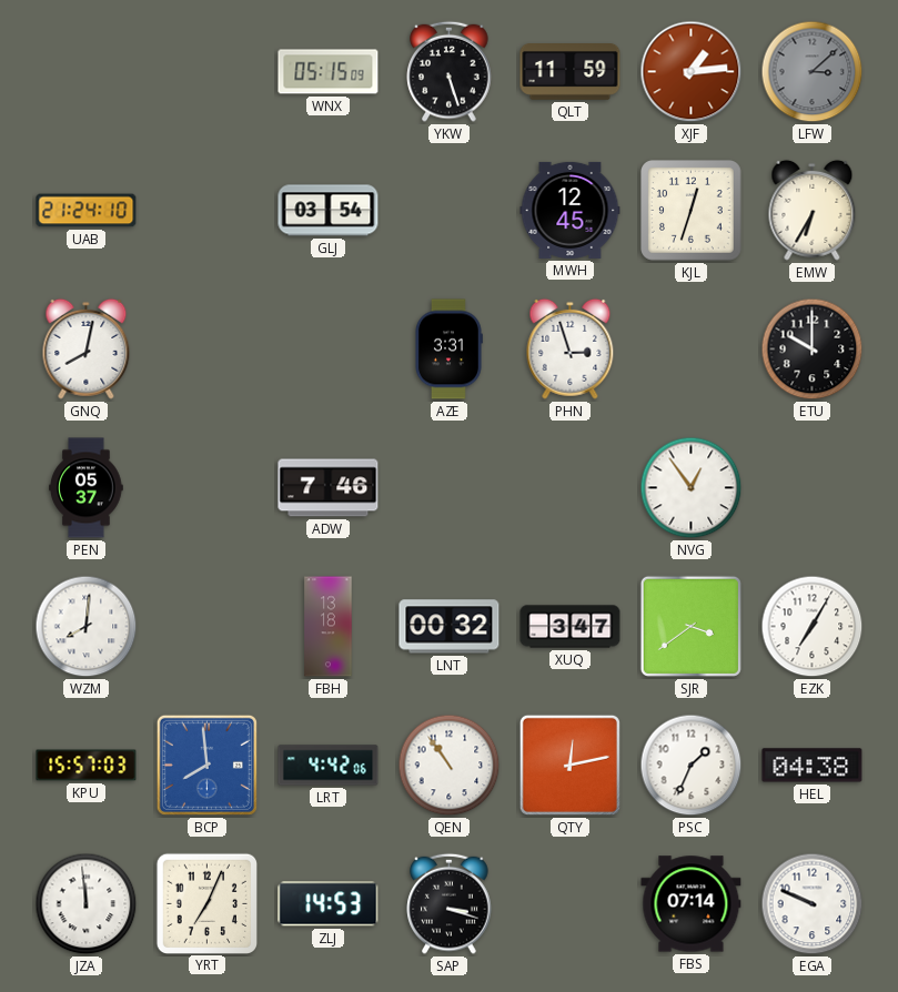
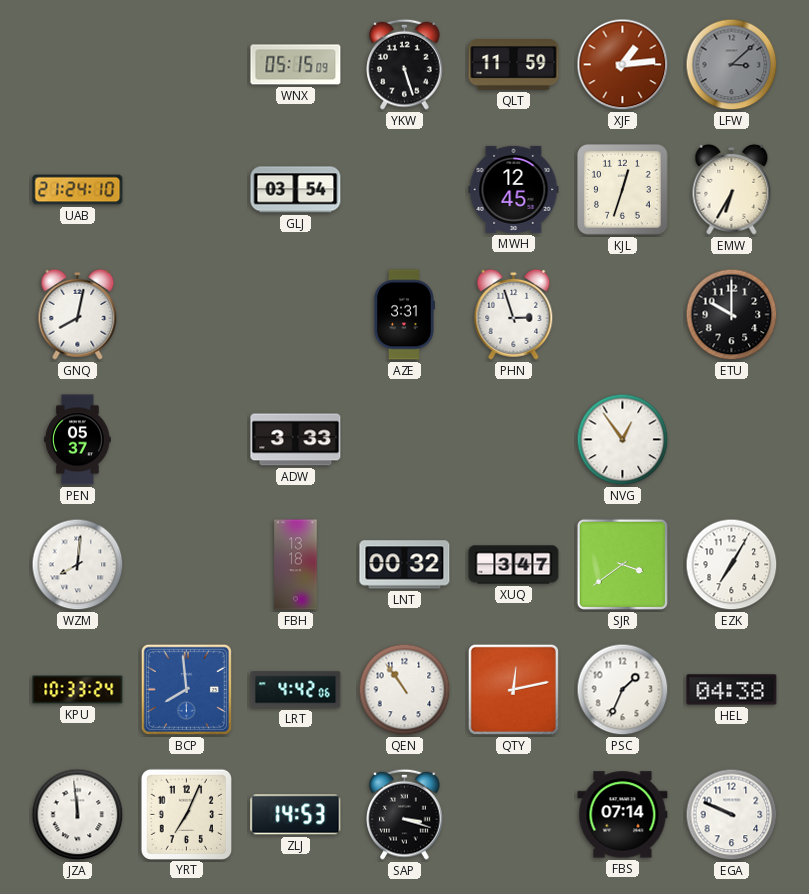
ADW: 7:46 -> 3:33 (296, 440)
KPU: 15:57 -> 10:33 (78, 690)
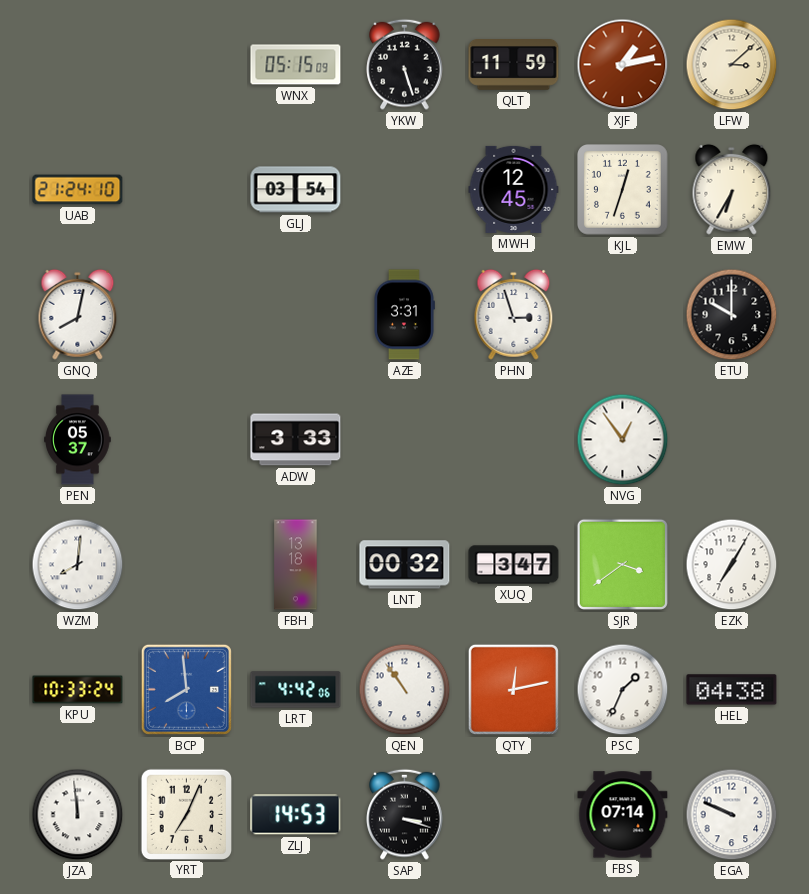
XJF: 1:14 -> 1:13 (623, 65)
LFW dial: grey -> cream (732, 65)
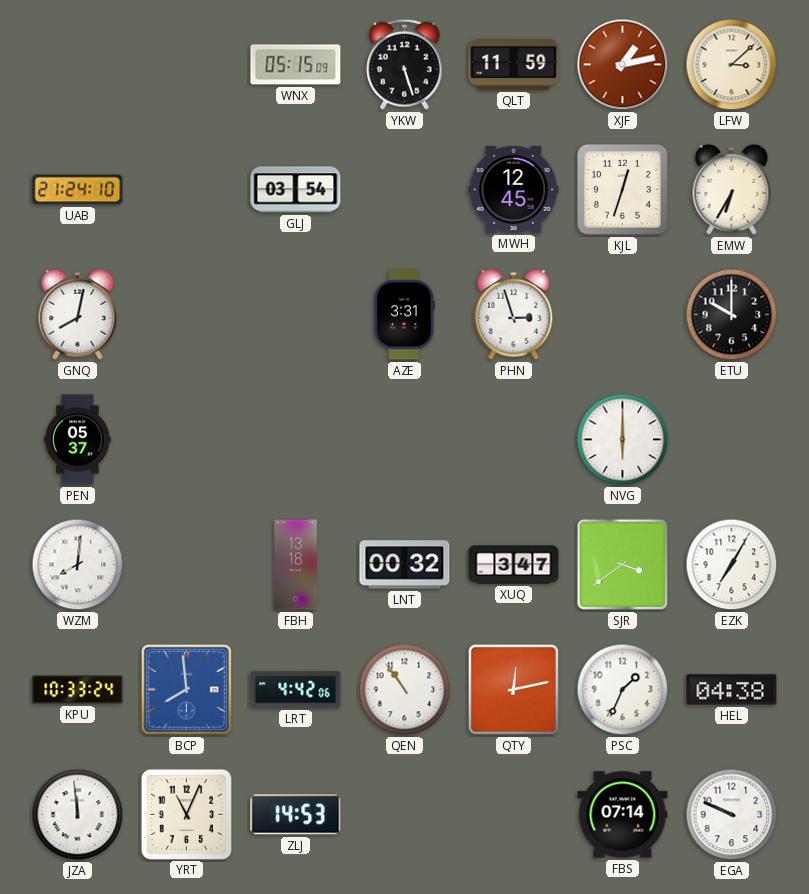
ADW: 3:33 -> none (296, 440)
NVG: 12:54 -> 6:00 (623, 440)
YRT: 7:04 -> 11:04 (186, 814)
SAP: 3:18 -> none (405, 814)
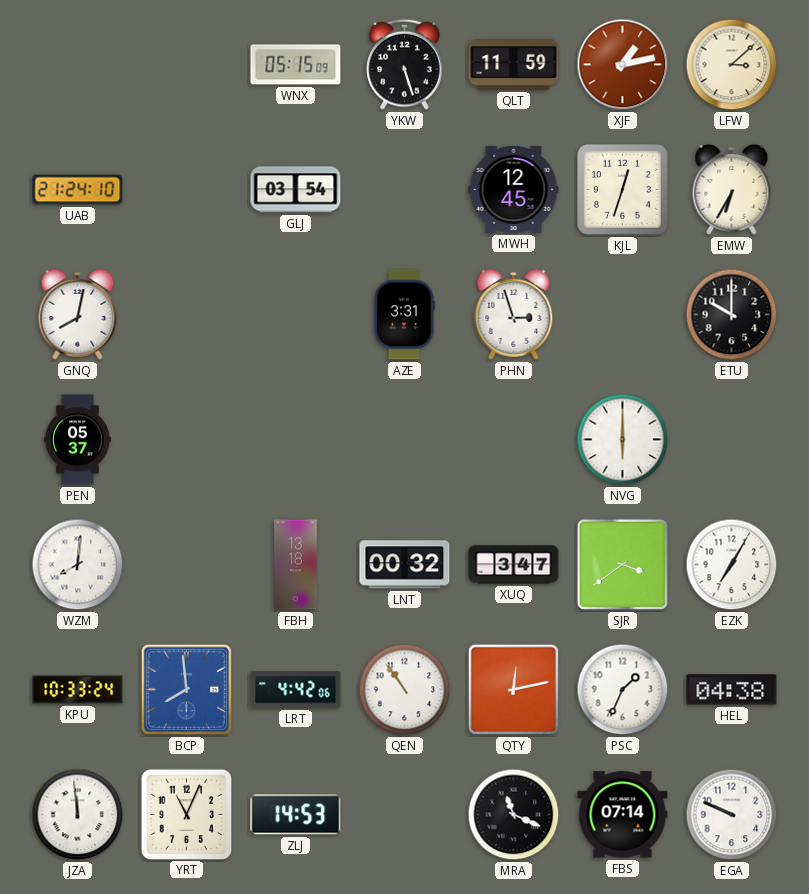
MRA: none -> 11:19 (514, 815)
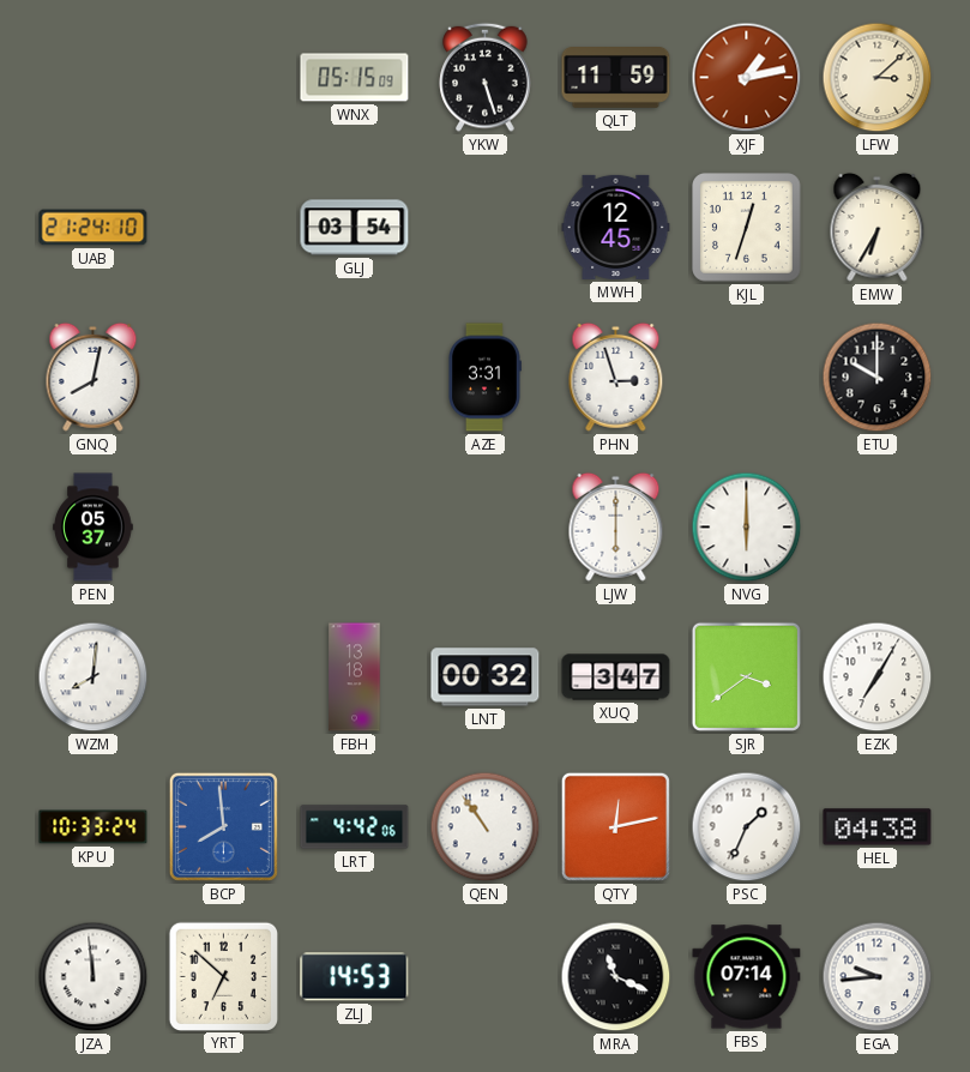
LJW: none -> 6:00 (616, 526)
YRT: 11:04 -> 6:52 (223, 976)
EGA: 9:49 -> 9:44 (878, 977)
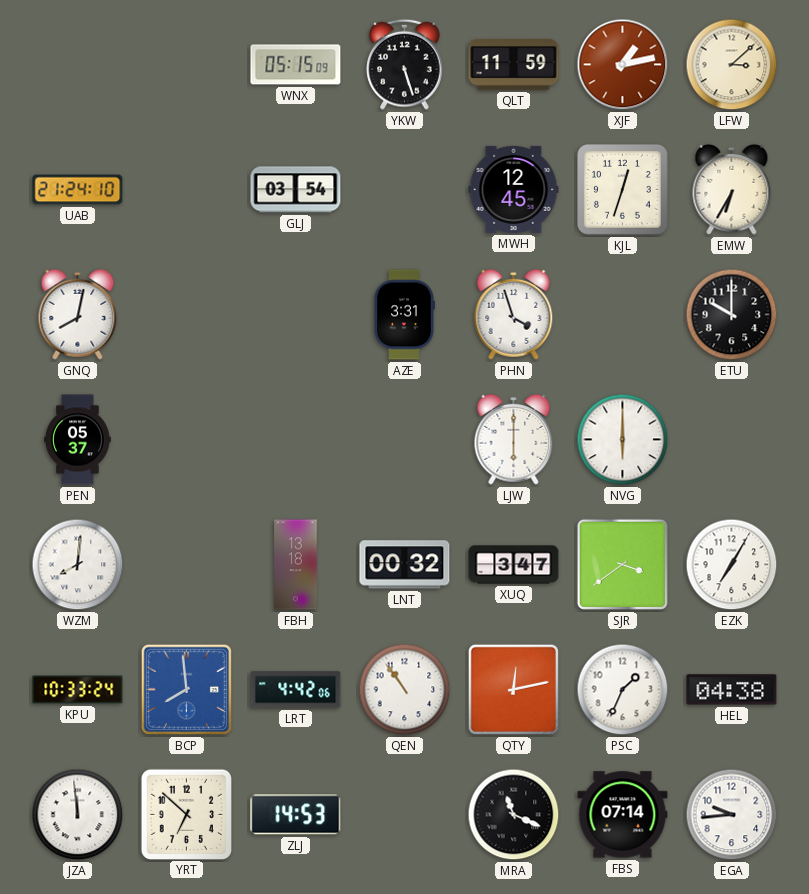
PHN: 2:57 -> 3:57 (514, 314)
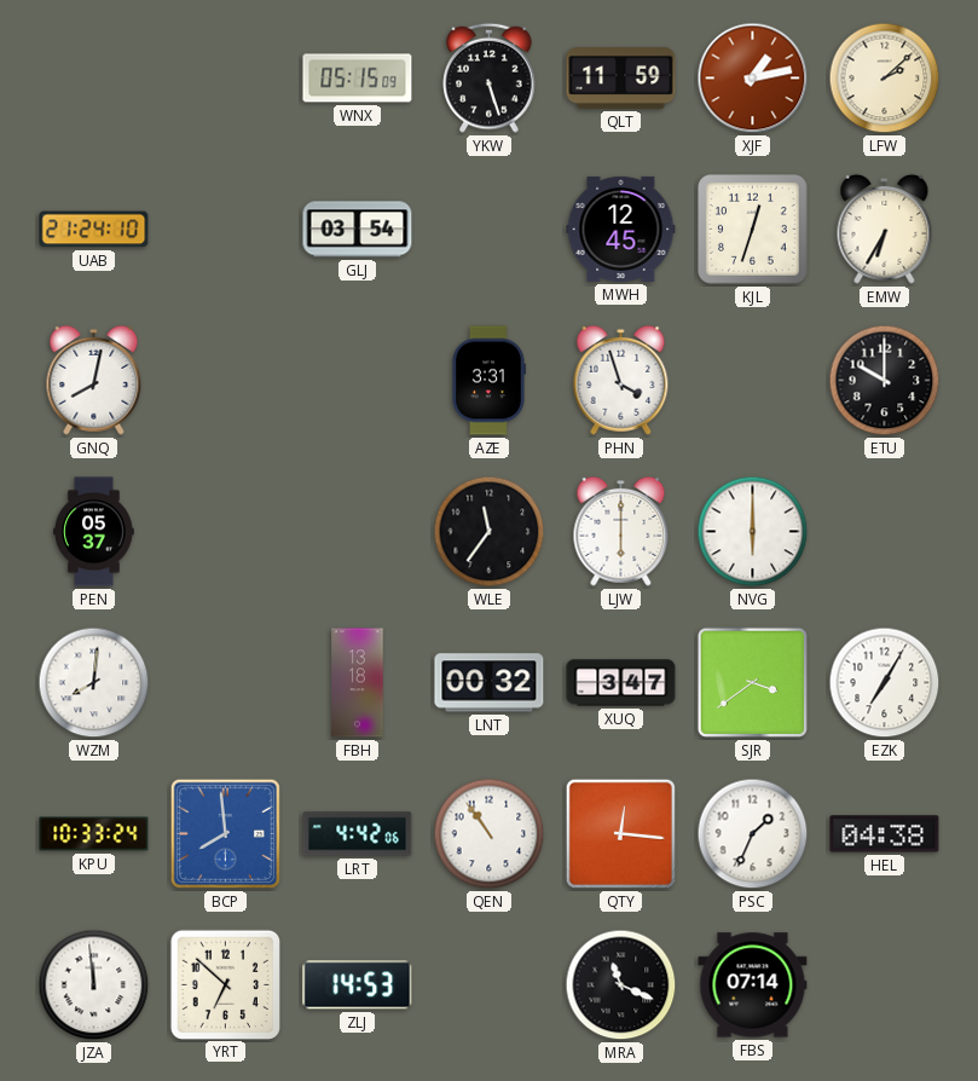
LFW: 3:08 -> 2:08 (885, 79)
WLE: none -> 11:36 (490, 532)
QTY: 12:13 -> 12:16 (620, 833)
EGA: 9:44 -> none (732, 815)
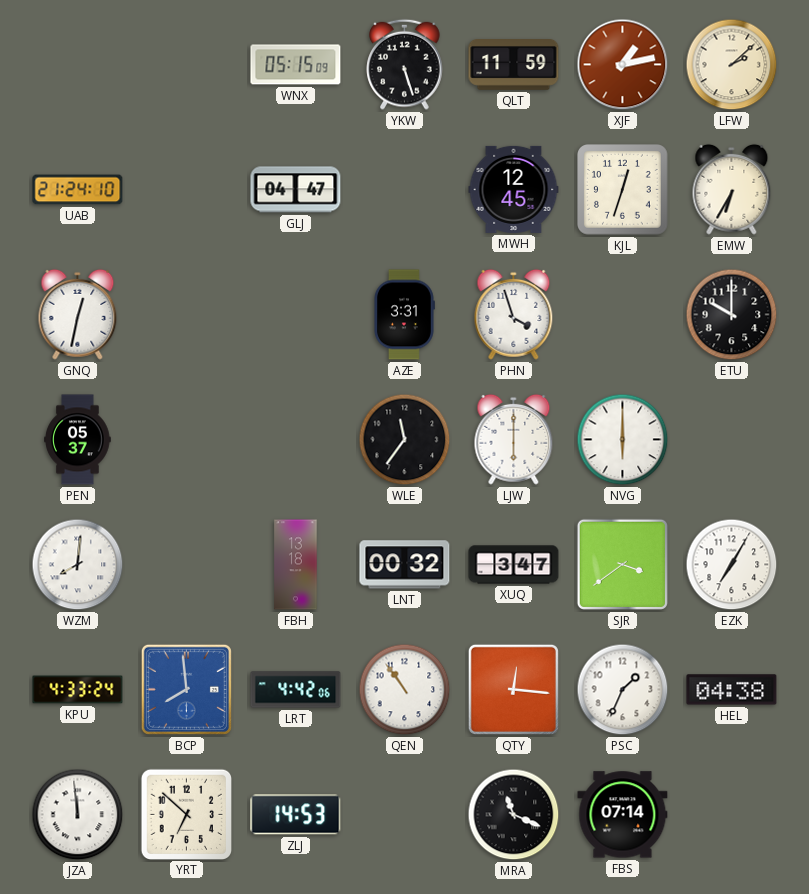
GLJ: 03:54 -> 04:47 (296, 190)
GNQ: 8:02 -> 12:32 (78, 314)
KPU: 10:33 -> 4:33 (78, 690)
